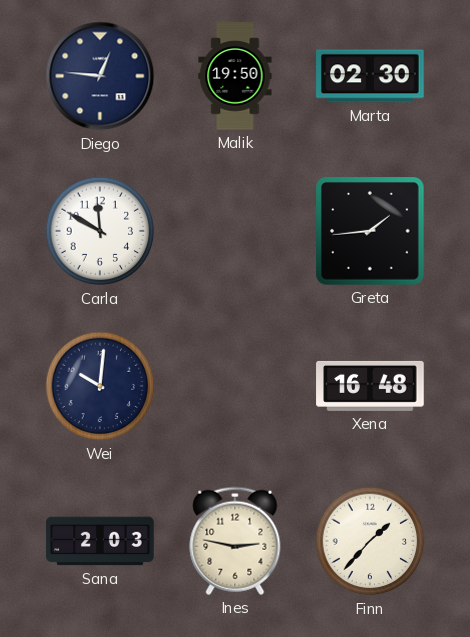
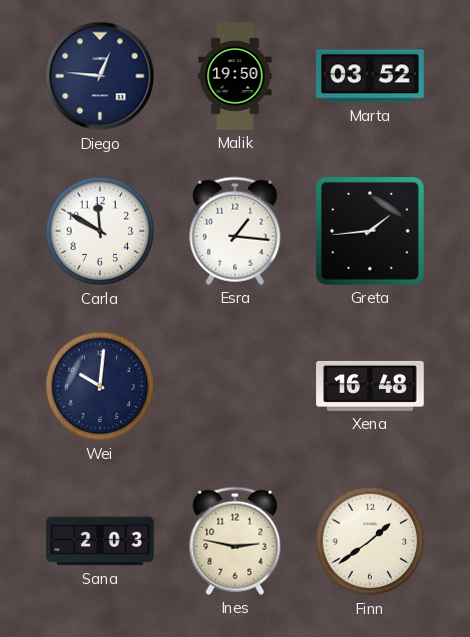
Marta: 02:30 -> 03:52 (370, 76)
Esra: none -> 1:16 (235, 231)
Finn: 1:37 -> 1:39 (370, 541)
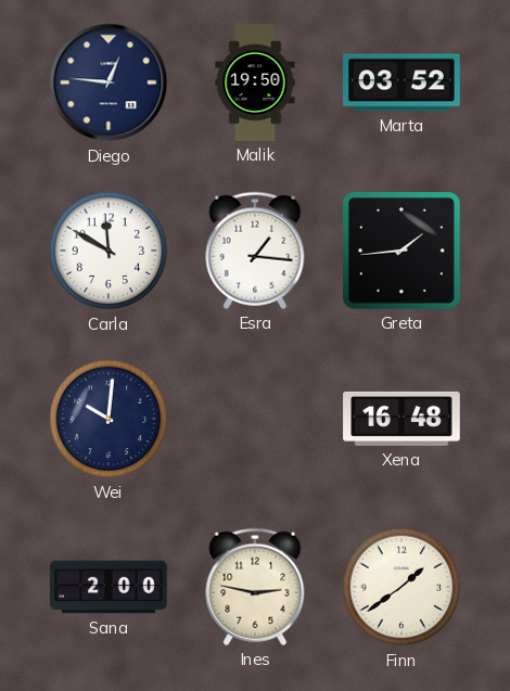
Sana: 2:03 -> 2:00 (109, 587)
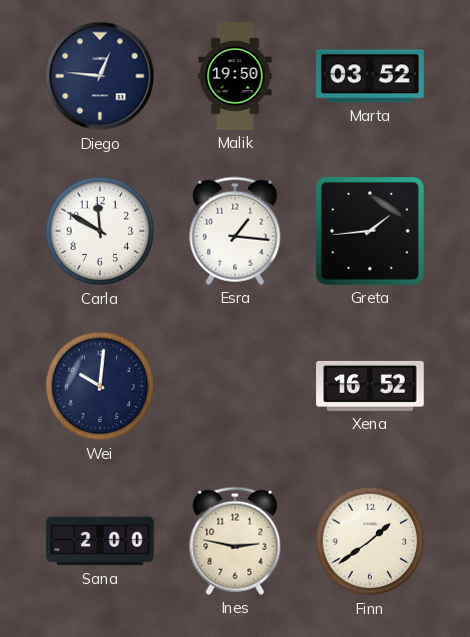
Xena: 16:48 -> 16:52 (370, 386)
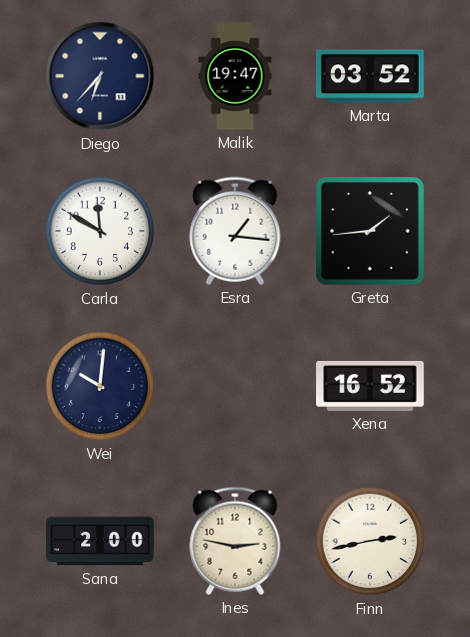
Diego: 12:46 -> 6:37 (100, 76)
Malik: 19:50 -> 19:47 (235, 76)
Finn: 1:39 -> 2:43 (370, 541)
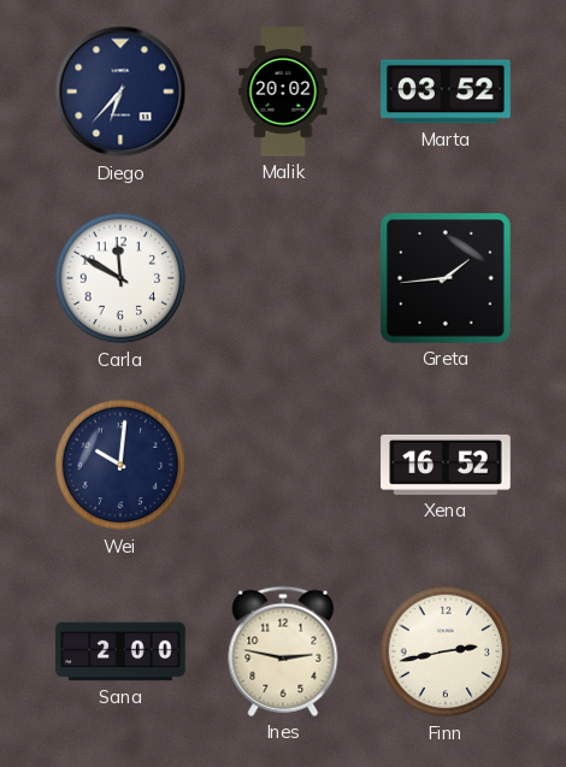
Malik: 19:47 -> 20:02 (283, 92)
Esra: 1:16 -> none (235, 231)
